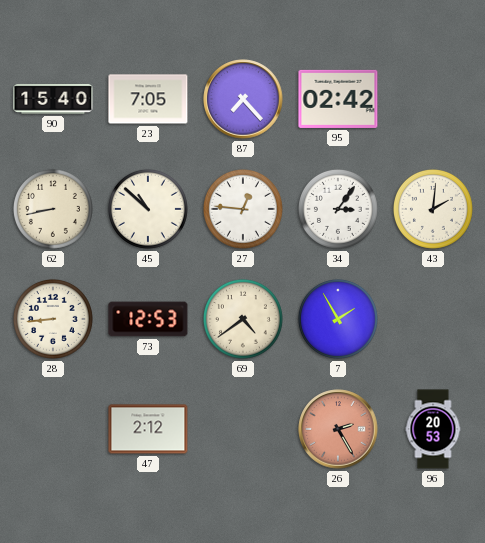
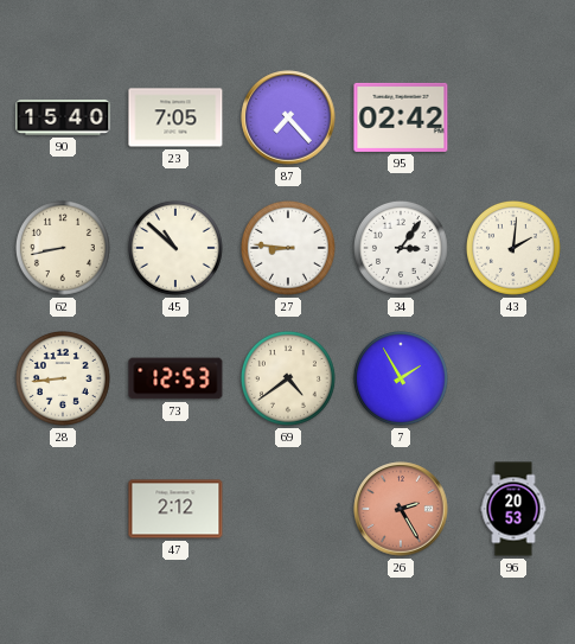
27: 12:46 -> 8:46 (288, 248)
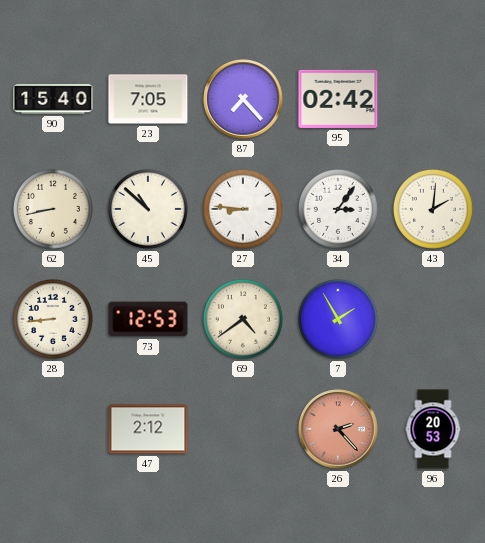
26: 2:25 -> 2:23 (338, 429)
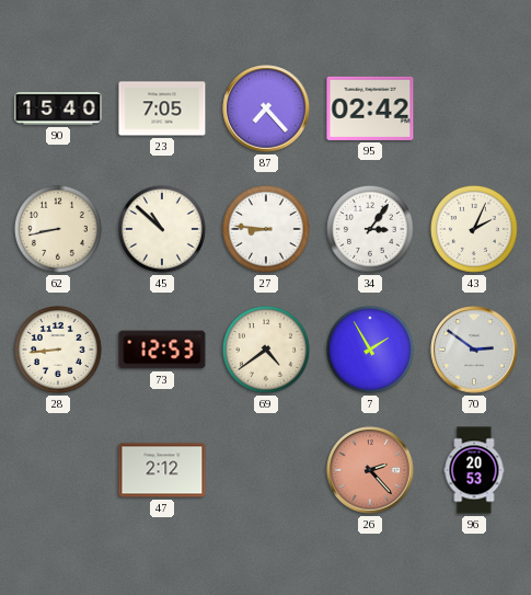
43: 2:01 -> 2:04 (474, 229)
70: none -> 2:51 (474, 350)
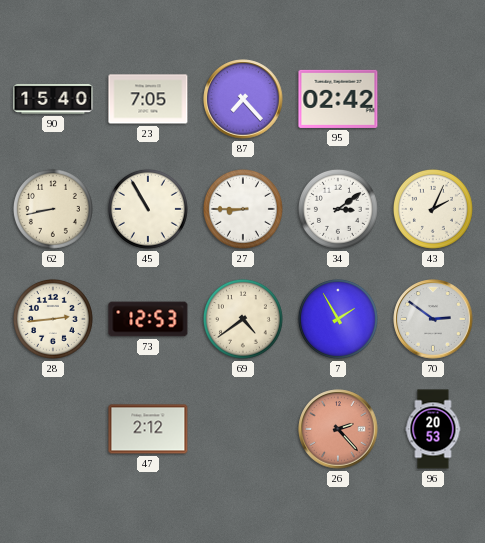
45: 10:52 -> 10:55 (148, 209)
27: 8:46 -> 8:45 (243, 209)
34: 3:06 -> 3:09 (338, 209)
28: 8:44 -> 2:44 (53, 319)
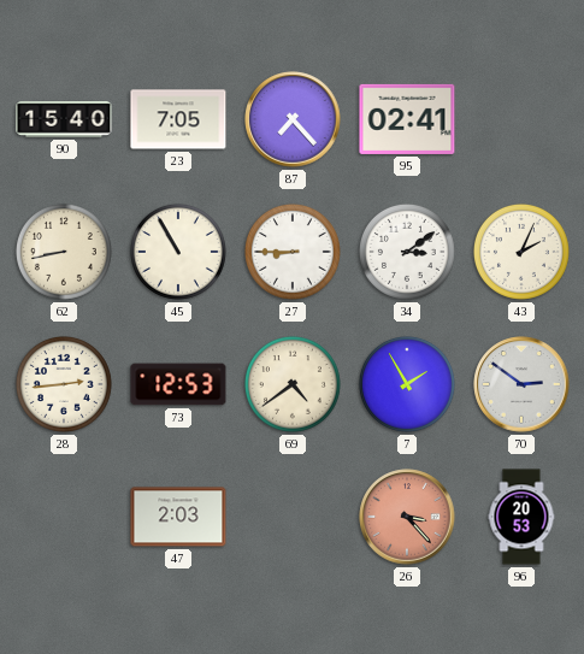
95: 02:42 -> 02:41 (407, 119)
47: 2:12 -> 2:03 (178, 517)
26: 2:23 -> 3:23 (407, 517)
